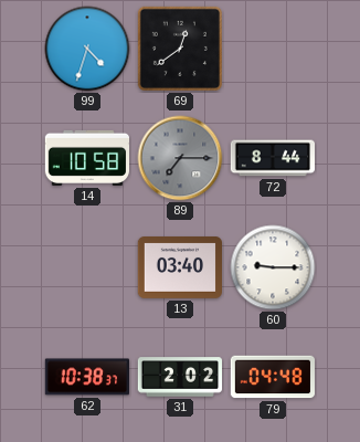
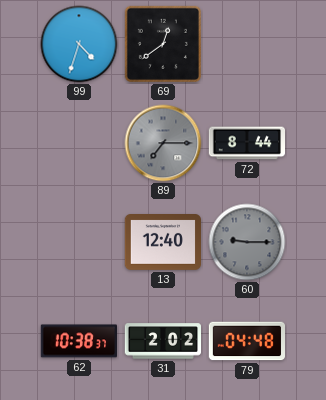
14: 10:58 -> none (86, 158)
13: 03:40 -> 12:40 (162, 243)
60 dial: white -> grey (247, 242)
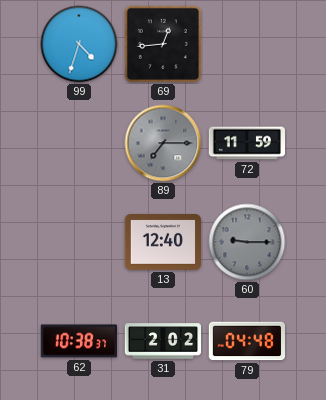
69: 12:39 -> 12:44 (163, 44)
72: 8:44 -> 11:59 (246, 143)
